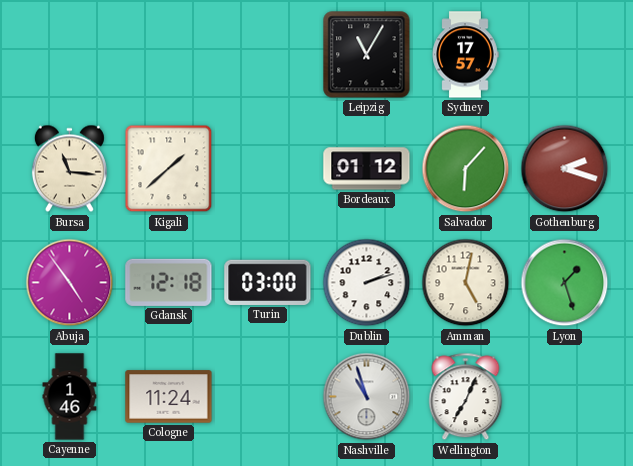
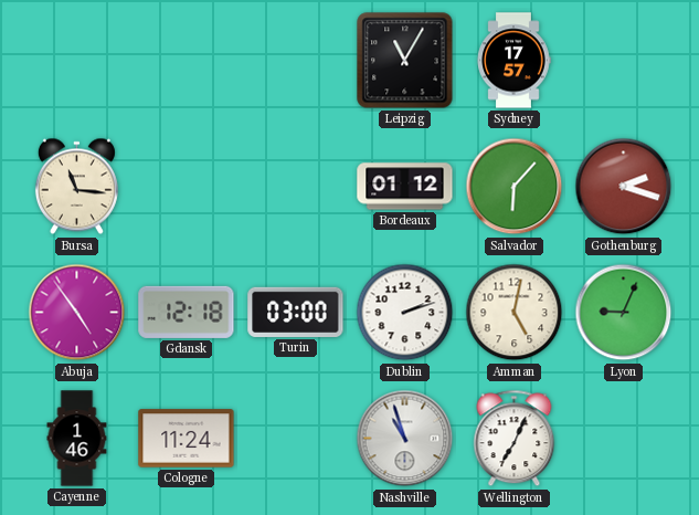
Kigali: 1:38 -> none (169, 169)
Lyon: 1:27 -> 9:04 (624, 313)
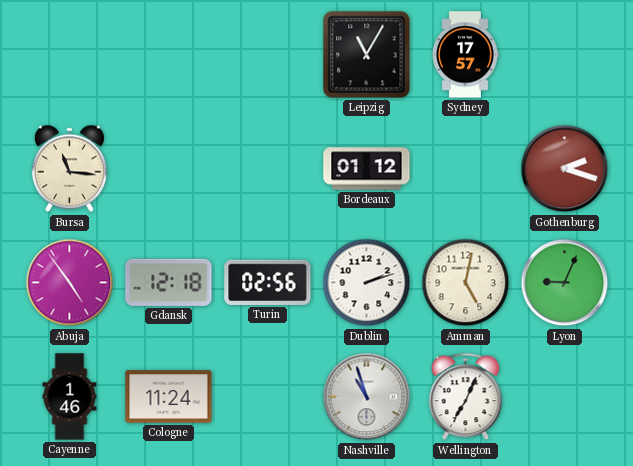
Salvador: 6:07 -> none (515, 187)
Turin: 03:00 -> 02:56 (268, 282)
